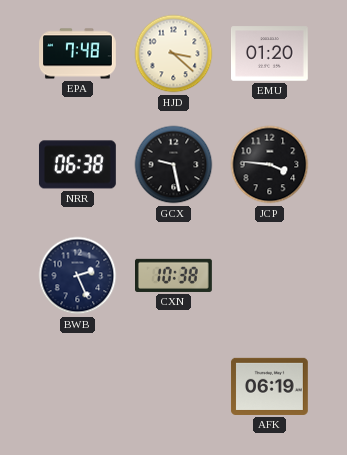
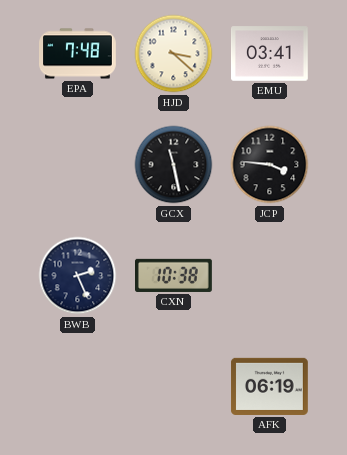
EMU: 01:20 -> 03:41 (270, 54)
NRR: 06:38 -> none (77, 165)
GCX: 9:28 -> 11:28 (174, 165)
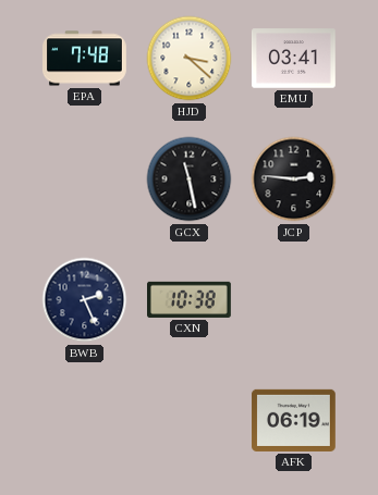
JCP: 3:46 -> 2:46 (294, 180)
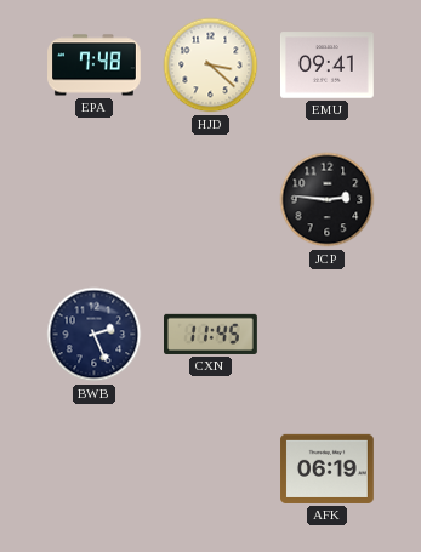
EMU: 03:41 -> 09:41 (328, 66)
GCX: 11:28 -> none (190, 180)
CXN: 10:38 -> 11:45 (211, 334)
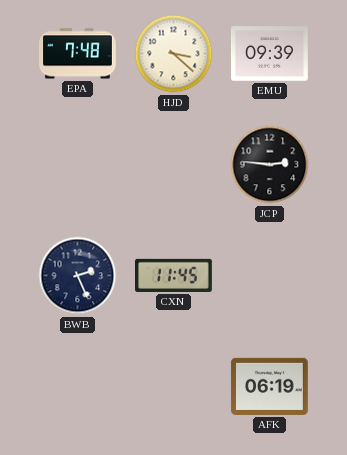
EMU: 09:41 -> 09:39 (270, 54)
